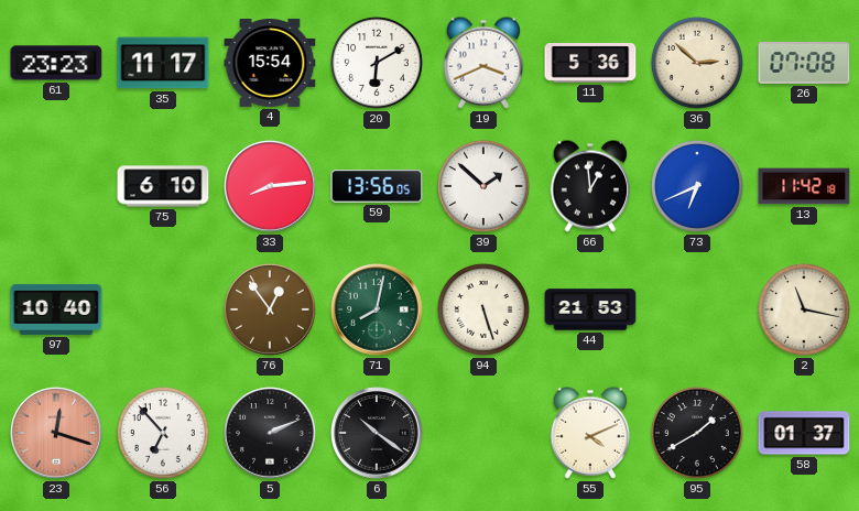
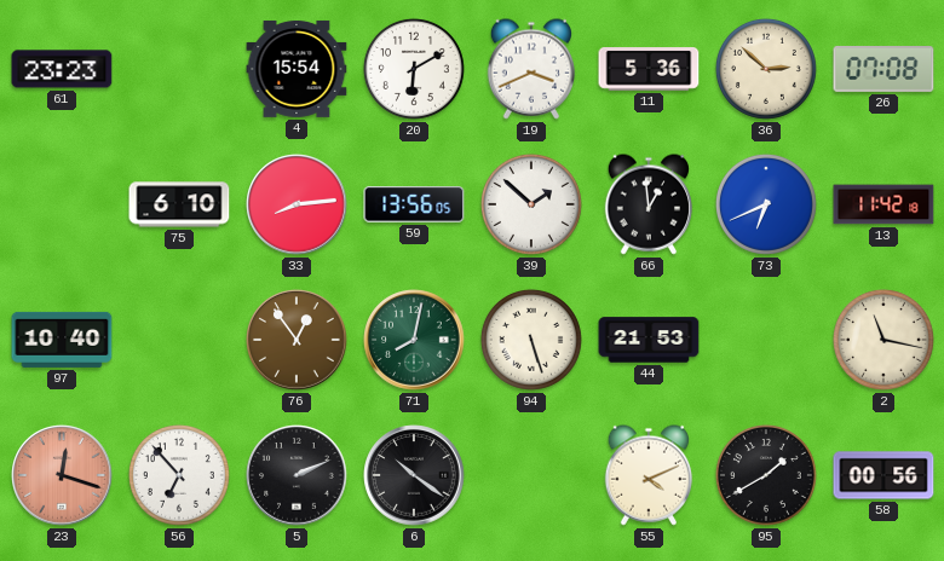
35: 11:17 -> none (163, 63)
58: 01:37 -> 00:56 (883, 475)
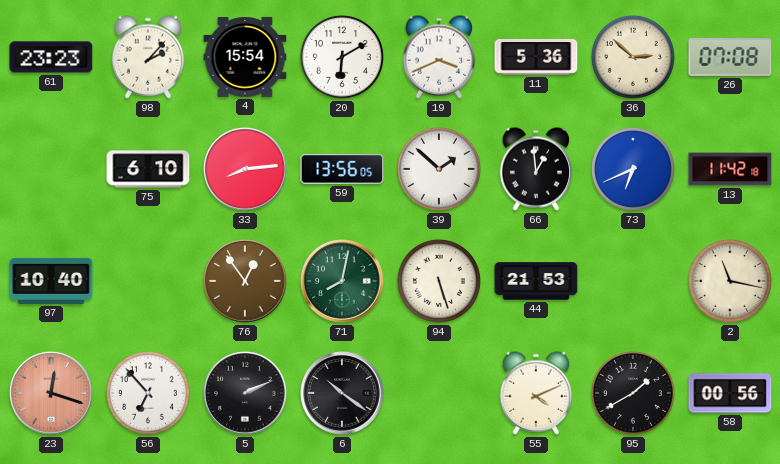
98: none -> 2:07 (147, 57)
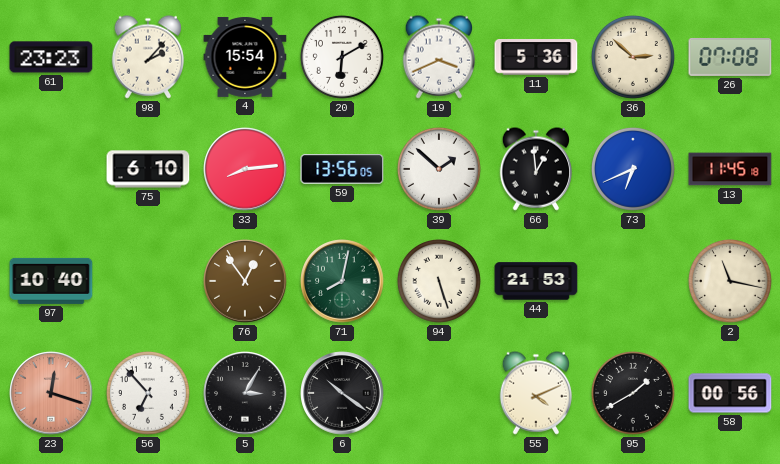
13: 11:42 -> 11:45 (730, 169)
5: 2:11 -> 3:05 (245, 393)
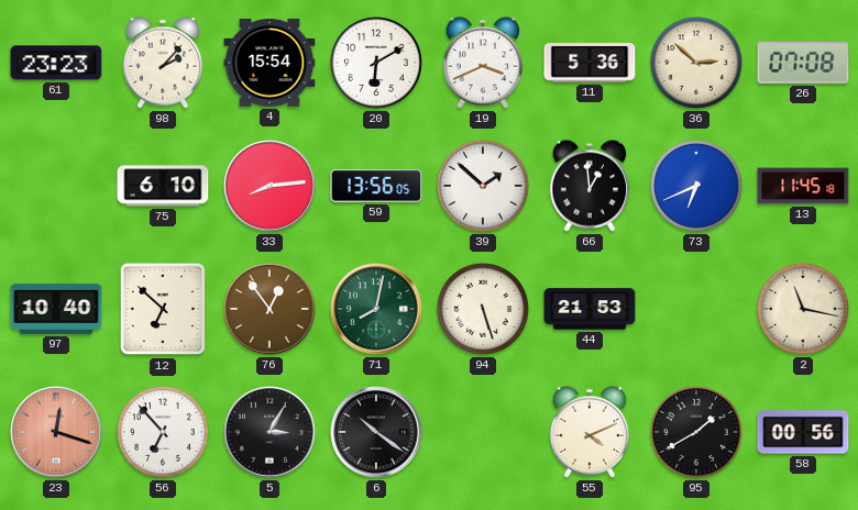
12: none -> 6:52 (163, 309)
